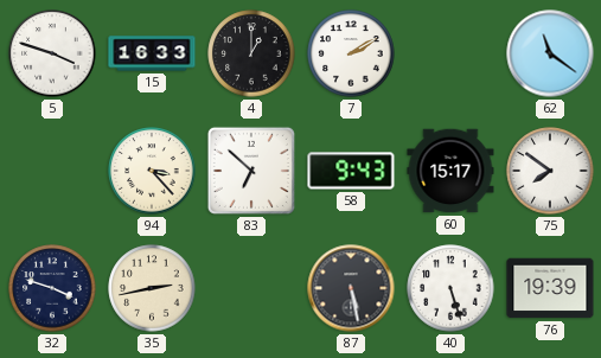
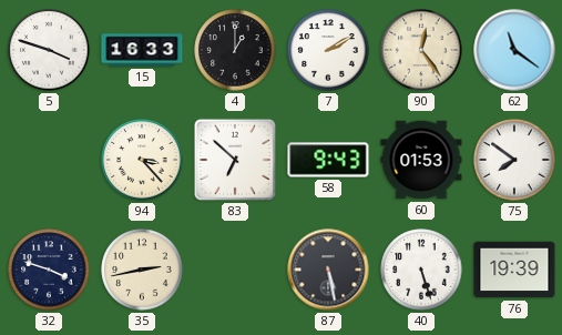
90: none -> 12:24 (421, 50)
60: 15:17 -> 01:53 (421, 160)
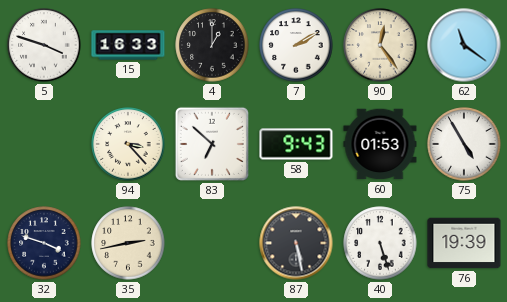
75: 7:51 -> 4:55 (464, 144)
